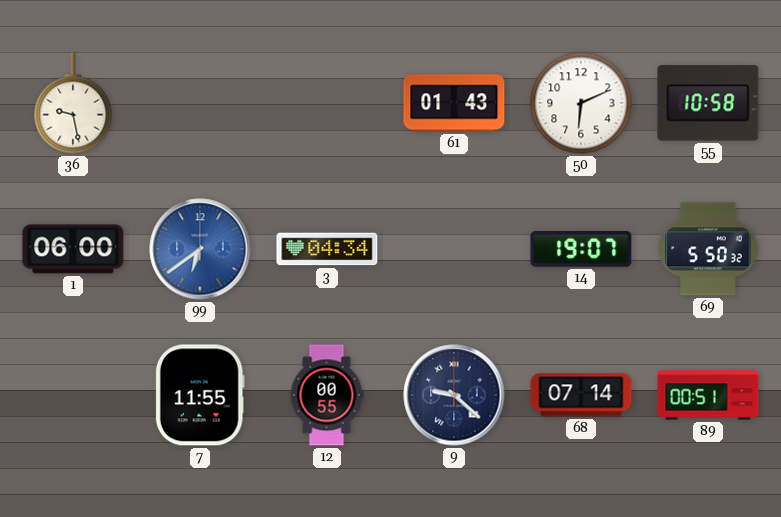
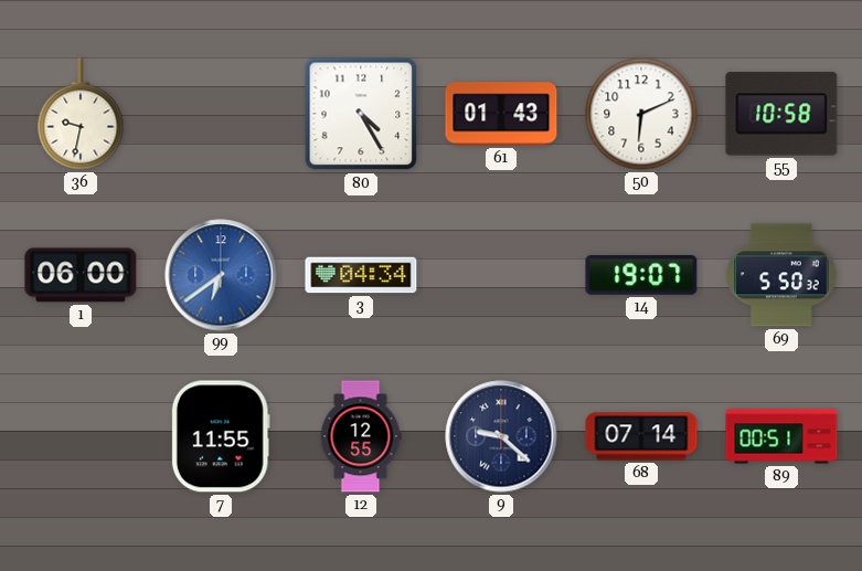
36: 9:28 -> 9:32 (81, 114)
80: none -> 4:25 (361, 114)
12: 00:55 -> 12:55 (361, 436)
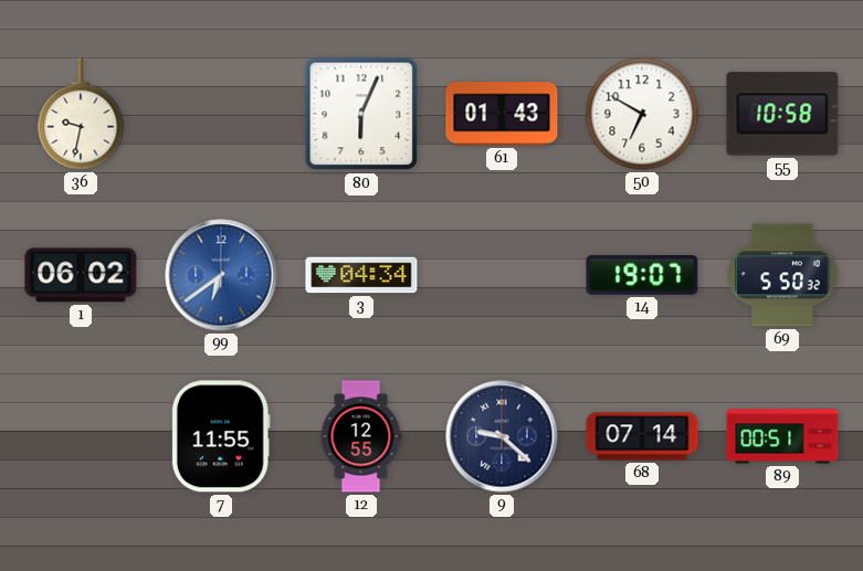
80: 4:25 -> 6:04 (361, 114)
50: 6:11 -> 6:50 (642, 114)
1: 06:00 -> 06:02 (81, 275)
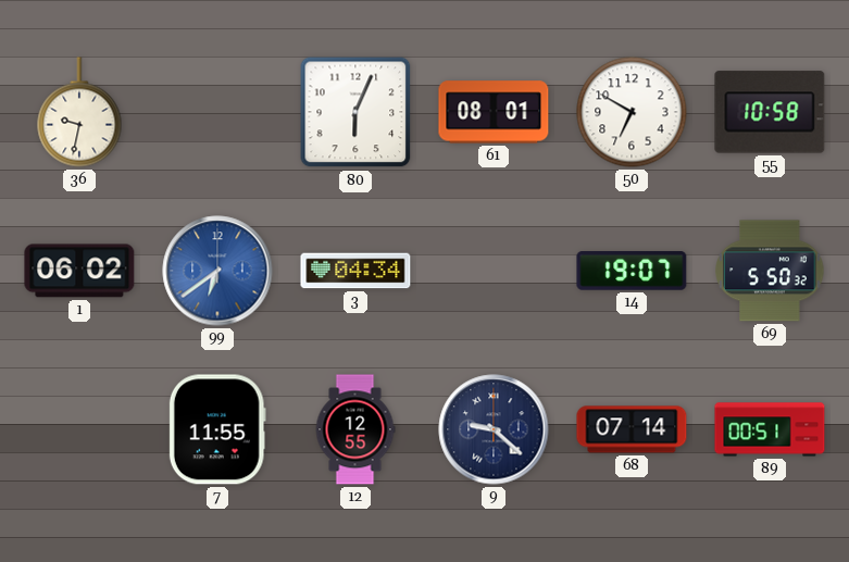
61: 01:43 -> 08:01 (494, 112)
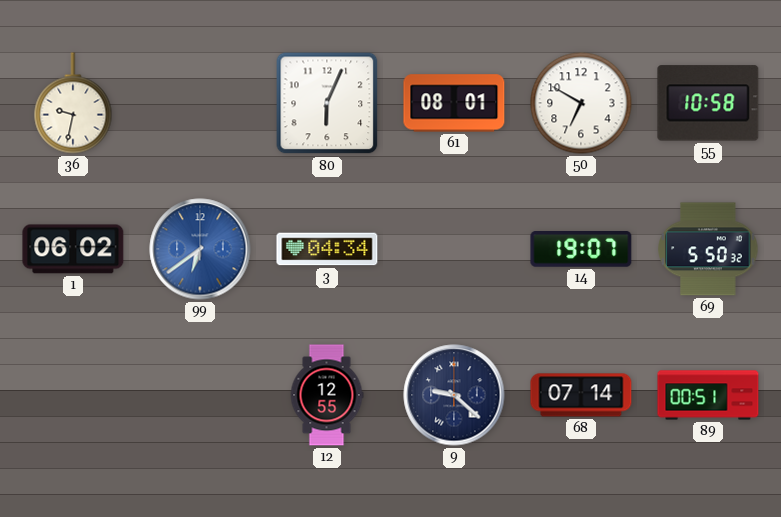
7: 11:55 -> none (217, 429)
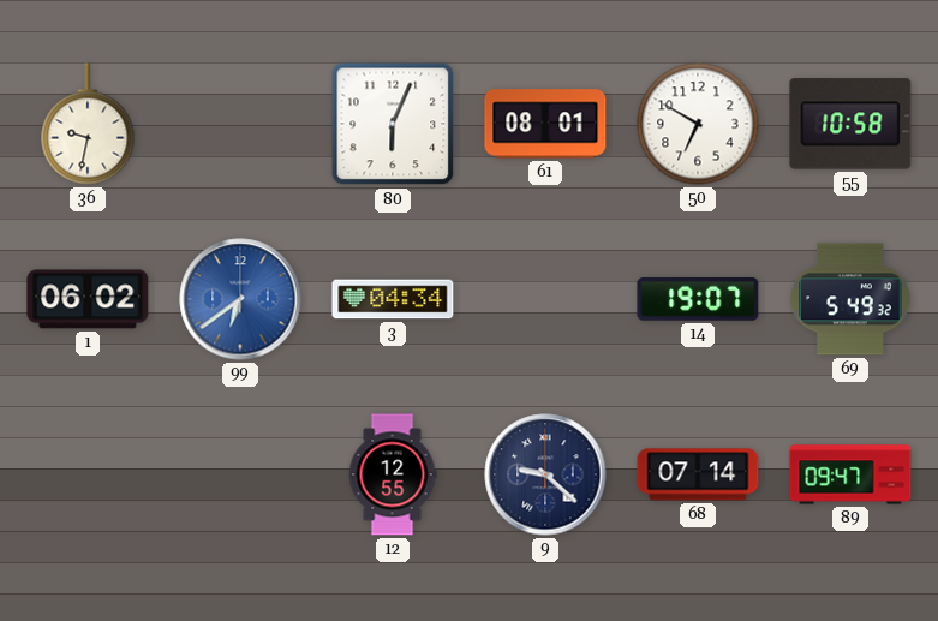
69: 5:50 -> 5:49 (850, 299)
89: 00:51 -> 09:47 (850, 474)
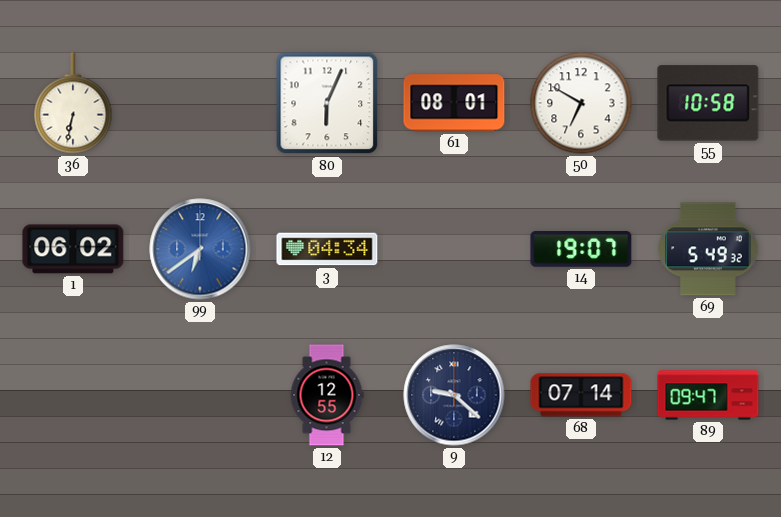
36: 9:32 -> 6:32 (73, 103)
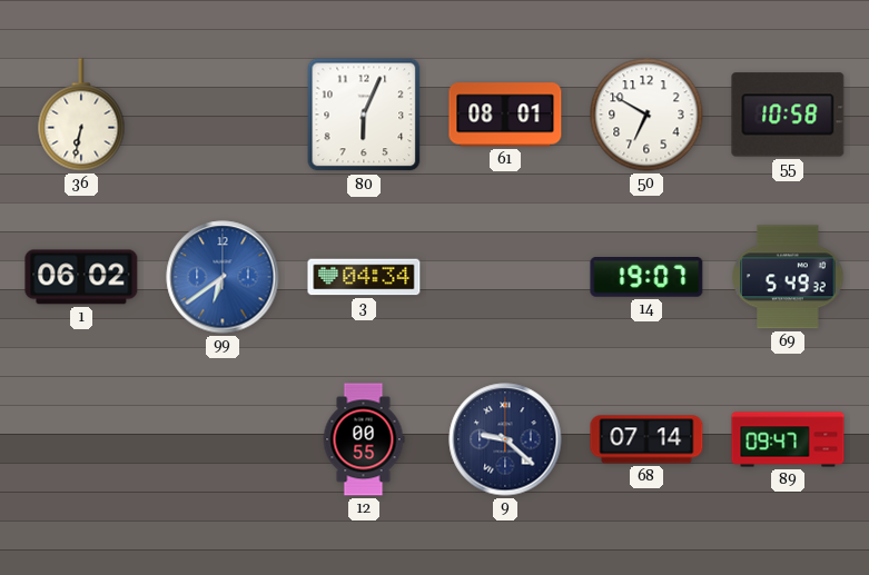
12: 12:55 -> 00:55 (364, 439)
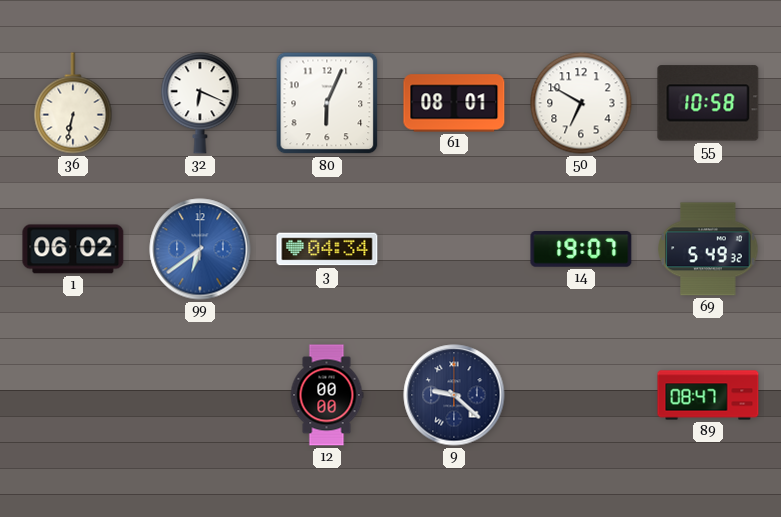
32: none -> 6:19 (200, 103)
12: 00:55 -> 00:00 (327, 395)
68: 07:14 -> none (646, 439)
89: 09:47 -> 08:47 (708, 395)
